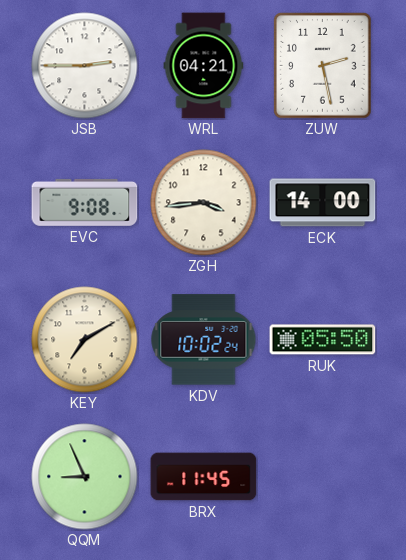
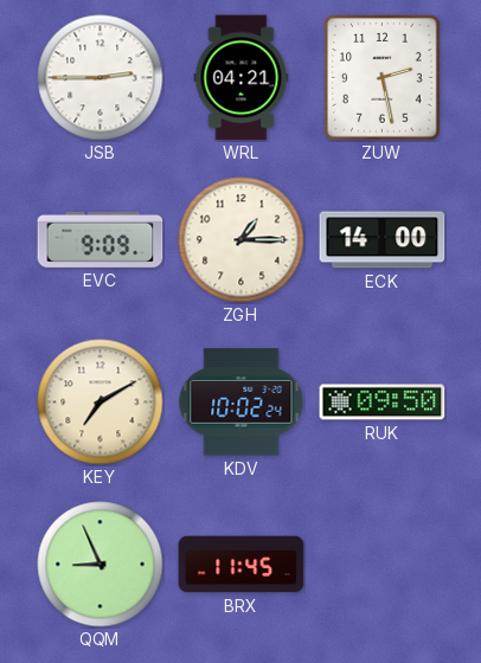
EVC: 9:08 -> 9:09 (101, 239)
ZGH: 3:44 -> 1:15 (242, 240)
RUK: 05:50 -> 09:50 (383, 403)
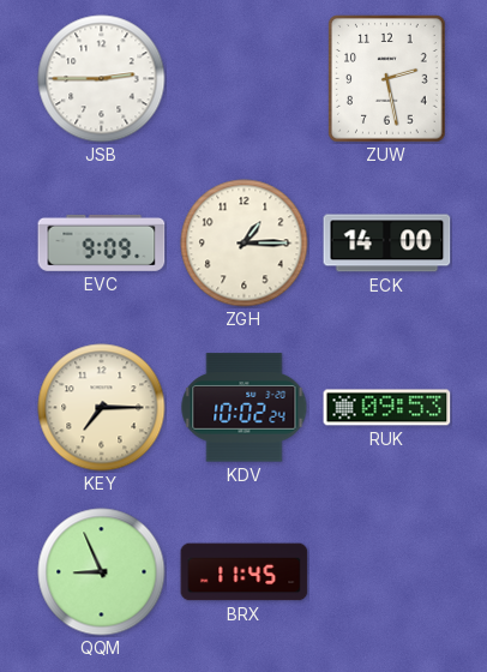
WRL: 04:21 -> none (242, 78)
KEY: 7:10 -> 7:15 (102, 408)
RUK: 09:50 -> 09:53 (387, 408)
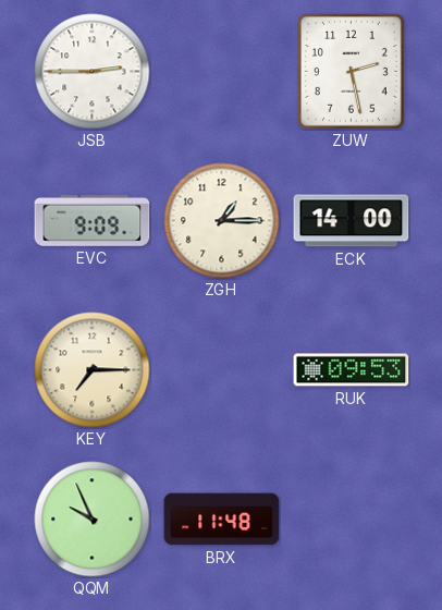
KDV: 10:02 -> none (245, 408)
QQM: 8:56 -> 9:56 (93, 520)
BRX: 11:45 -> 11:48 (222, 520)
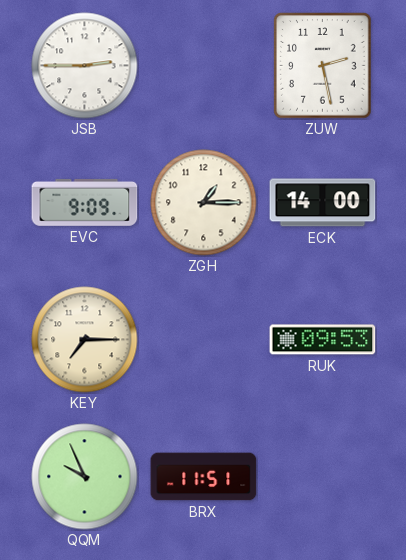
BRX: 11:48 -> 11:51 (204, 477)
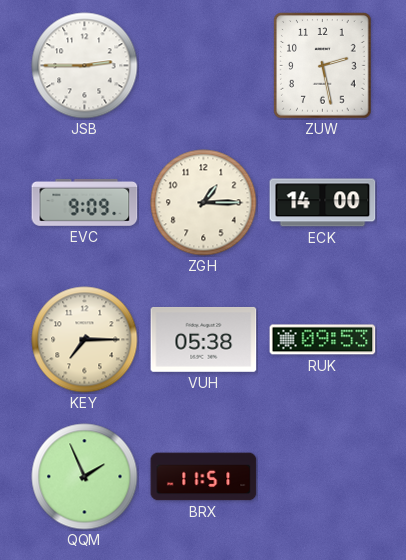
VUH: none -> 05:38 (204, 339)
QQM: 9:56 -> 1:56 (85, 477)
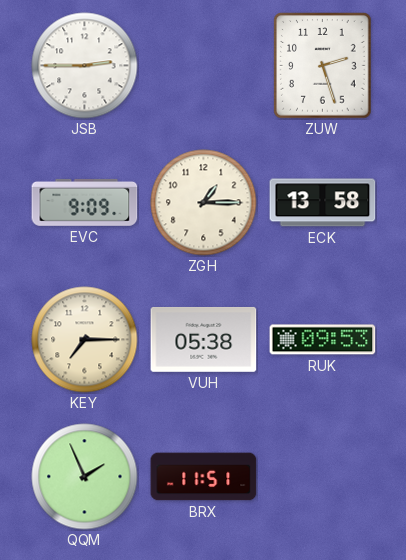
ZUW: 2:28 -> 2:27 (323, 66)
ECK: 14:00 -> 13:58 (323, 203)
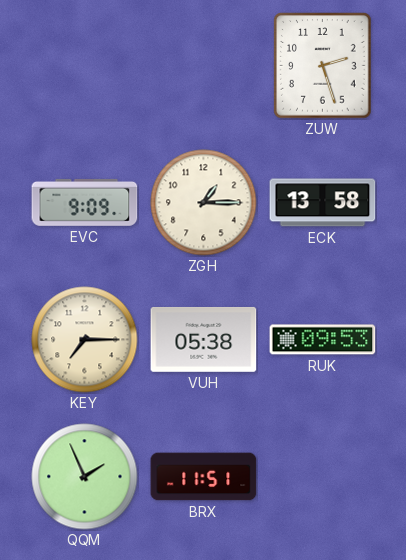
JSB: 2:45 -> none (85, 66)
